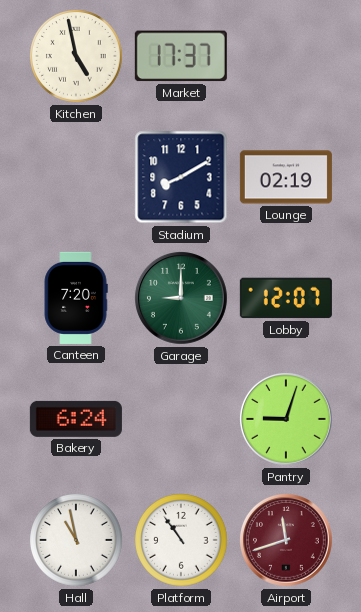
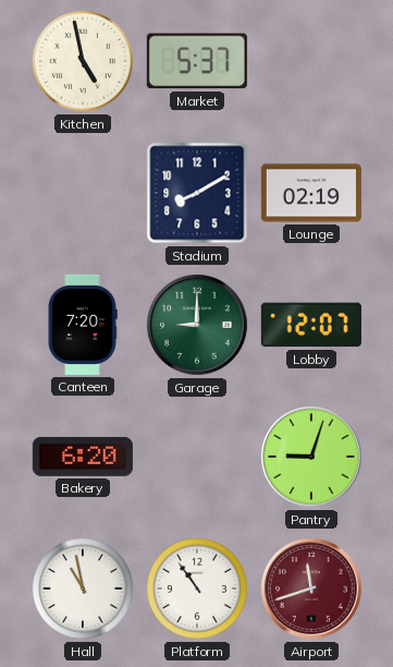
Market: 17:37 -> 5:37 (197, 61)
Bakery: 6:24 -> 6:20 (83, 457)
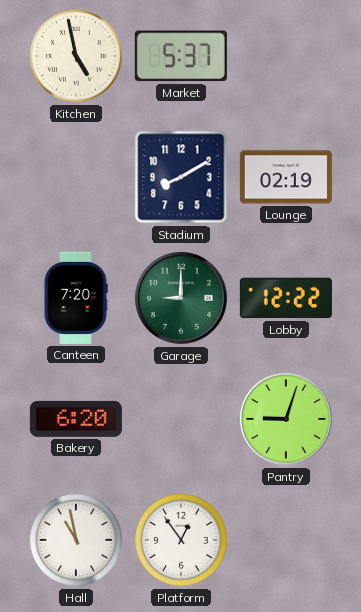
Lobby: 12:07 -> 12:22 (286, 298)
Platform: 10:54 -> 12:54 (182, 541)
Airport: 11:42 -> none (311, 589)
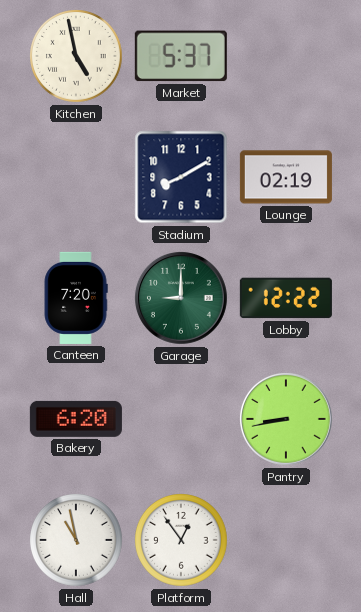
Pantry: 9:03 -> 8:43 (286, 419)
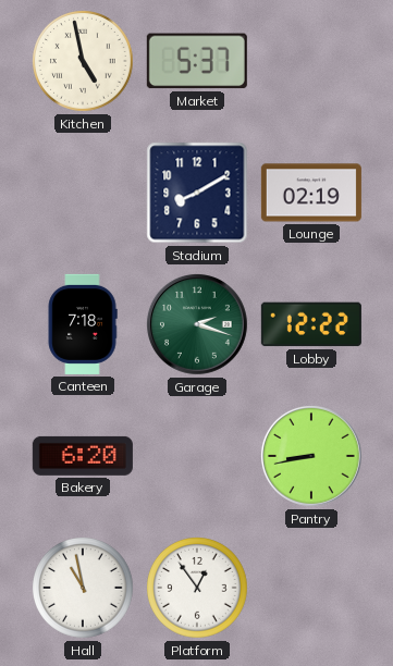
Canteen: 7:20 -> 7:18 (83, 324)
Garage: 9:00 -> 2:18 (197, 324)
